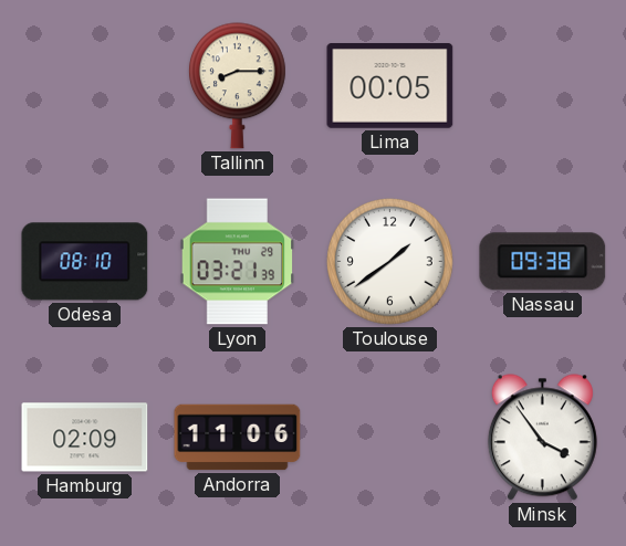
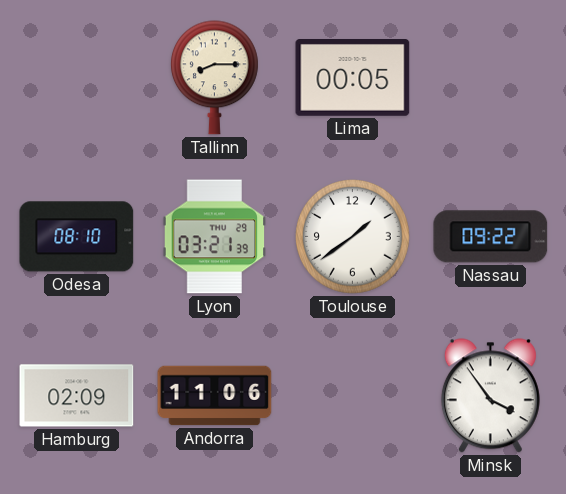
Nassau: 09:38 -> 09:22 (491, 237)
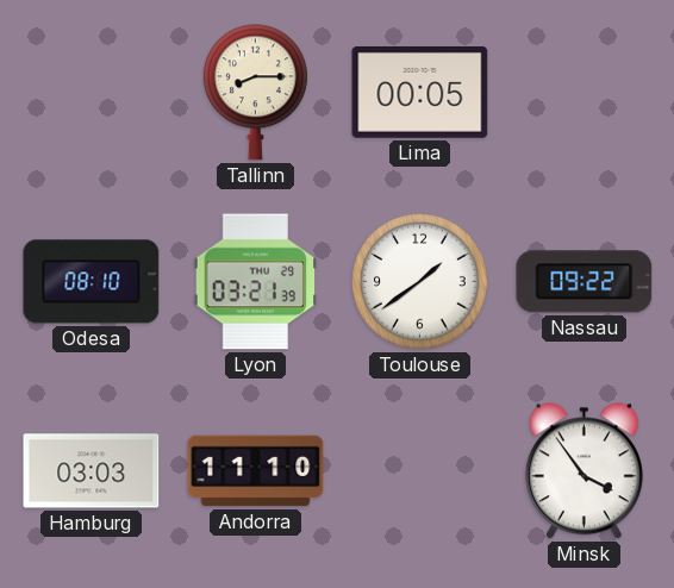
Hamburg: 02:09 -> 03:03 (92, 471)
Andorra: 11:06 -> 11:10 (256, 471)
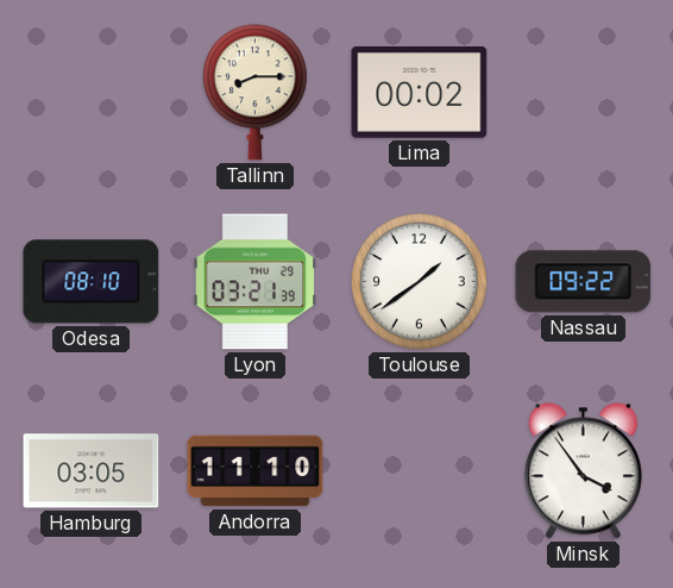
Lima: 00:05 -> 00:02 (420, 93)
Hamburg: 03:03 -> 03:05 (92, 471)
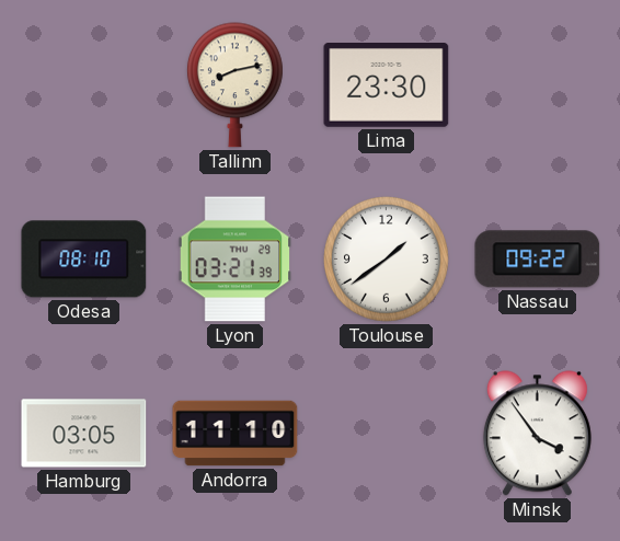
Tallinn: 8:15 -> 8:13 (234, 85)
Lima: 00:02 -> 23:30 (387, 85)
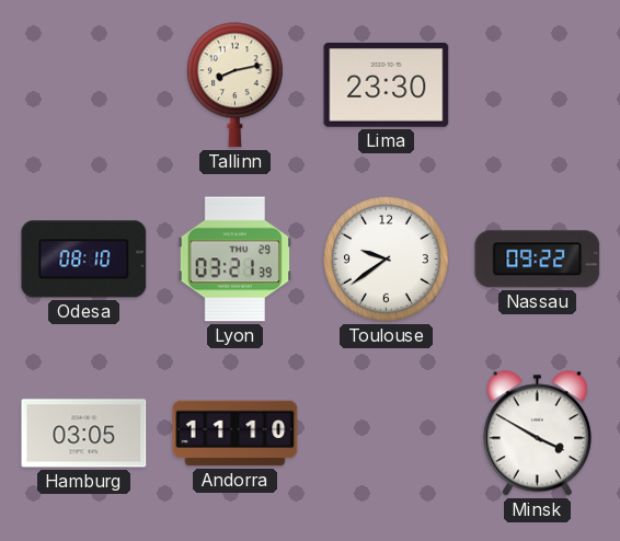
Toulouse: 1:39 -> 9:39 (387, 260)
Minsk: 3:54 -> 3:50 (537, 434)
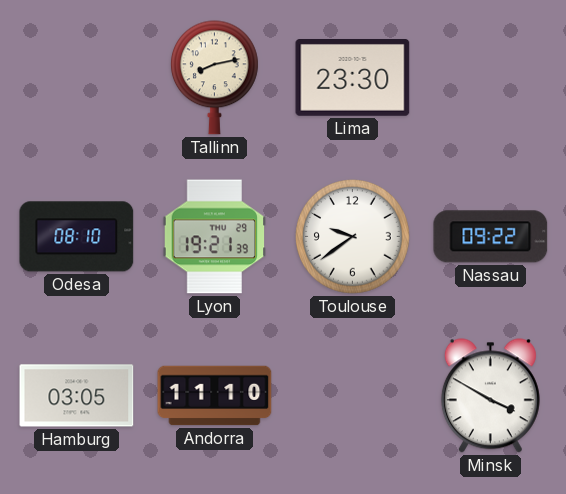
Lyon: 03:21 -> 19:21 (215, 237)
